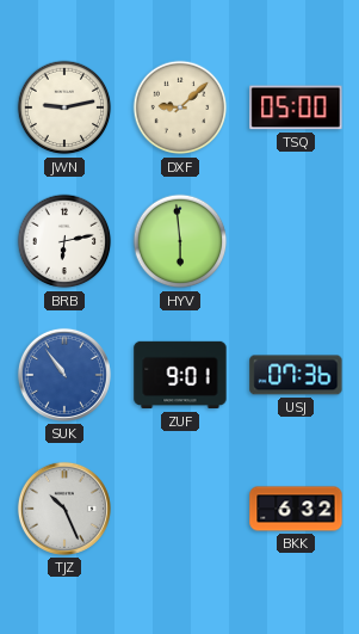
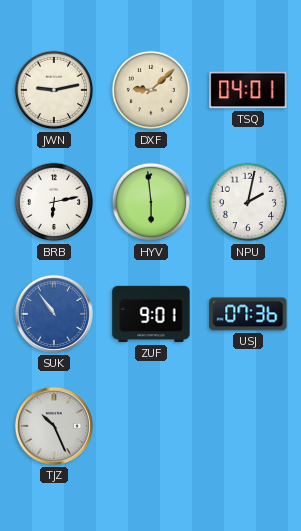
TSQ: 05:00 -> 04:01 (248, 90)
NPU: none -> 2:02 (248, 202)
BKK: 6:32 -> none (296, 509)
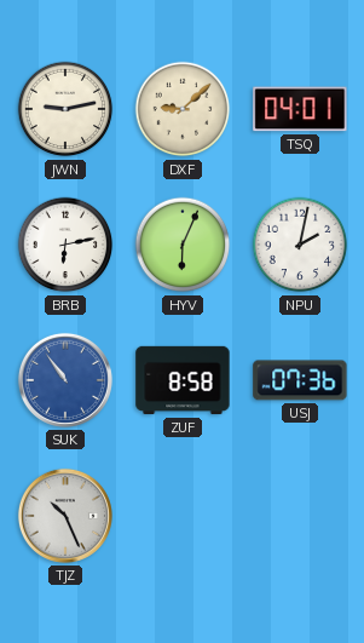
HYV: 5:59 -> 6:04 (183, 245)
ZUF: 9:01 -> 8:58 (183, 380)
